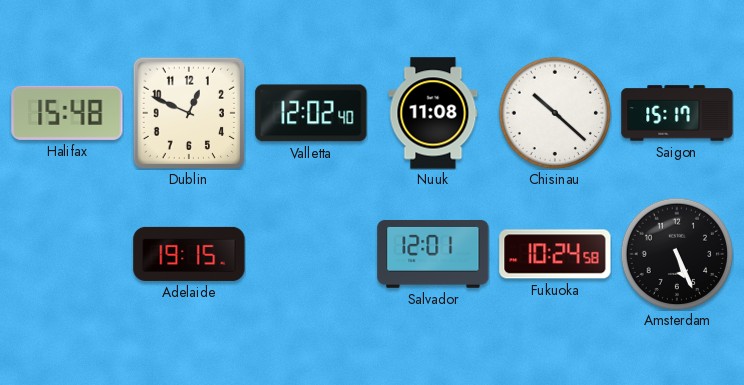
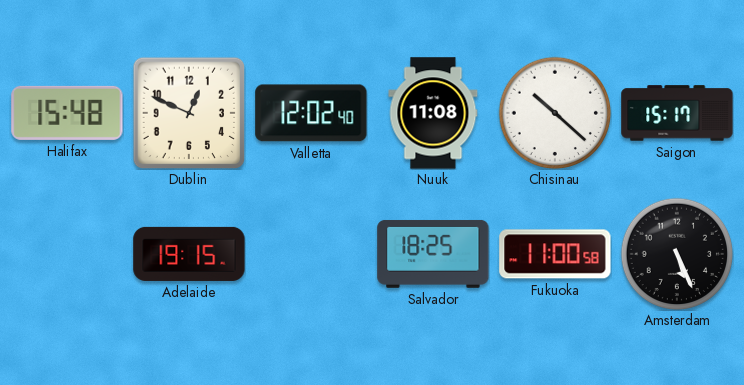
Salvador: 12:01 -> 18:25 (433, 254)
Fukuoka: 10:24 -> 11:00 (555, 254)
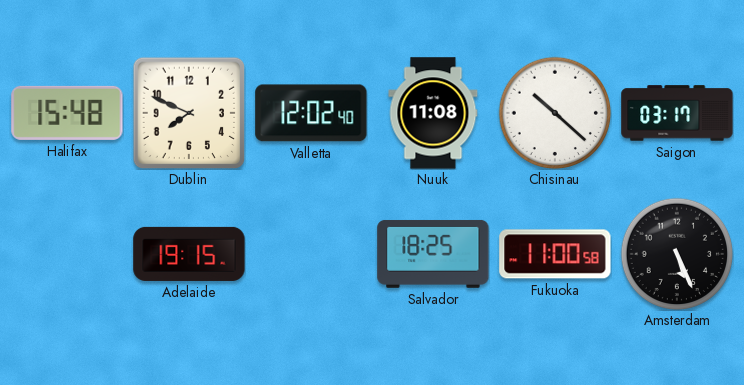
Dublin: 12:49 -> 7:49 (189, 113)
Saigon: 15:17 -> 03:17 (677, 113)
